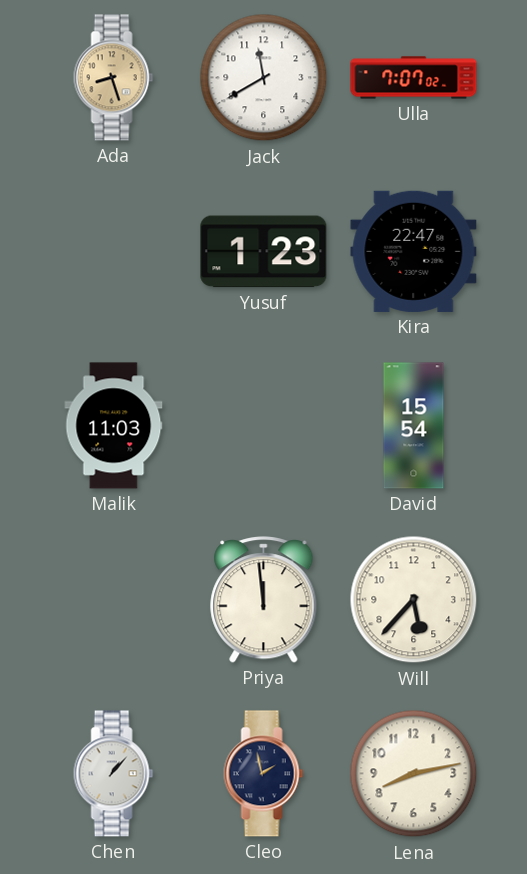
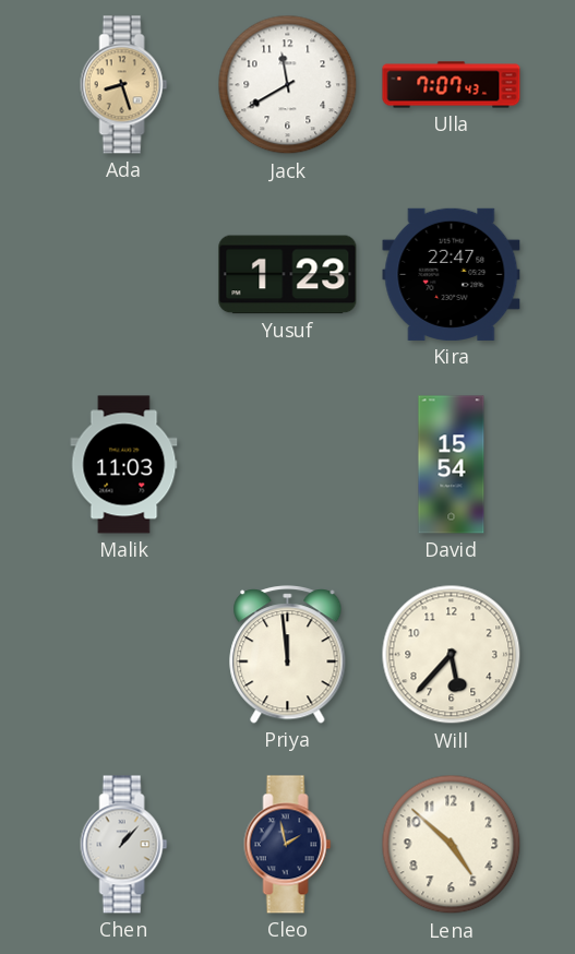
Ulla: 7:07:02 -> 7:07:43 (452, 85)
Lena: 8:13 -> 4:52 (452, 845)
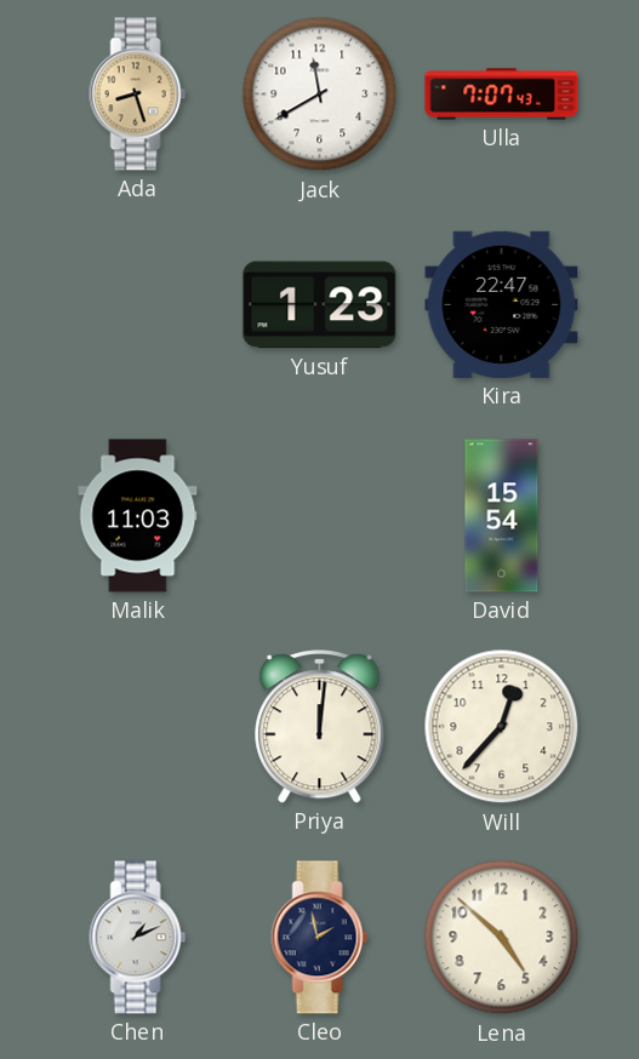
Priya: 11:59 -> 12:01 (320, 727)
Will: 5:37 -> 12:37 (502, 727)
Chen: 1:07 -> 1:11 (138, 938)
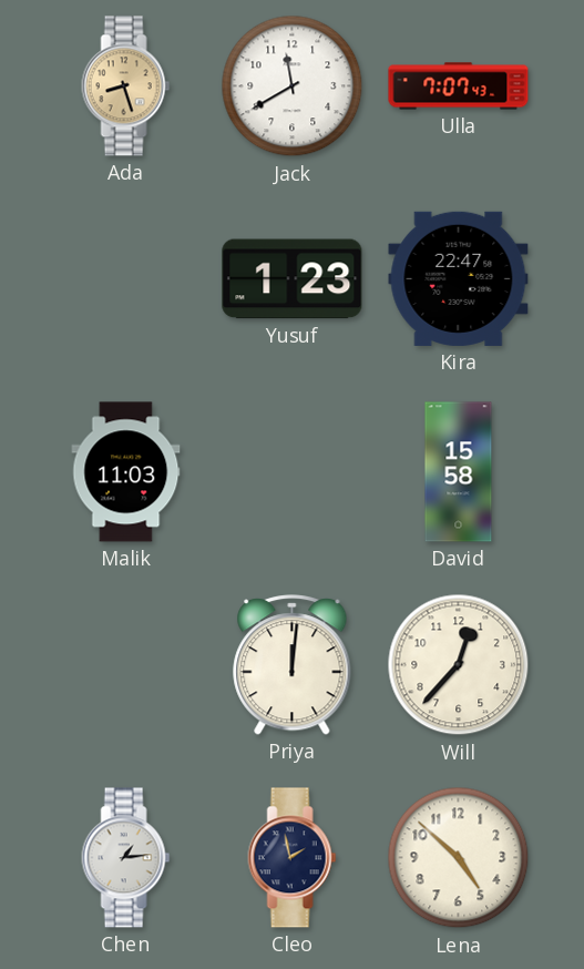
David: 15:54 -> 15:58 (459, 472)
Chen: 1:11 -> 1:14 (126, 858)
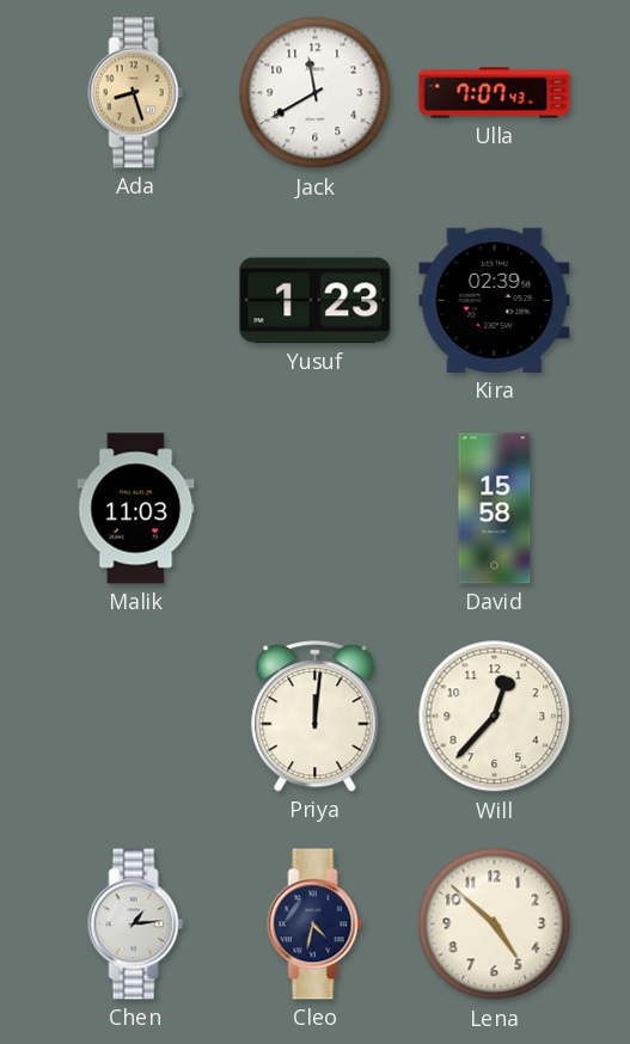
Kira: 22:47 -> 02:39 (495, 300)
Cleo: 1:58 -> 4:32 (316, 925)
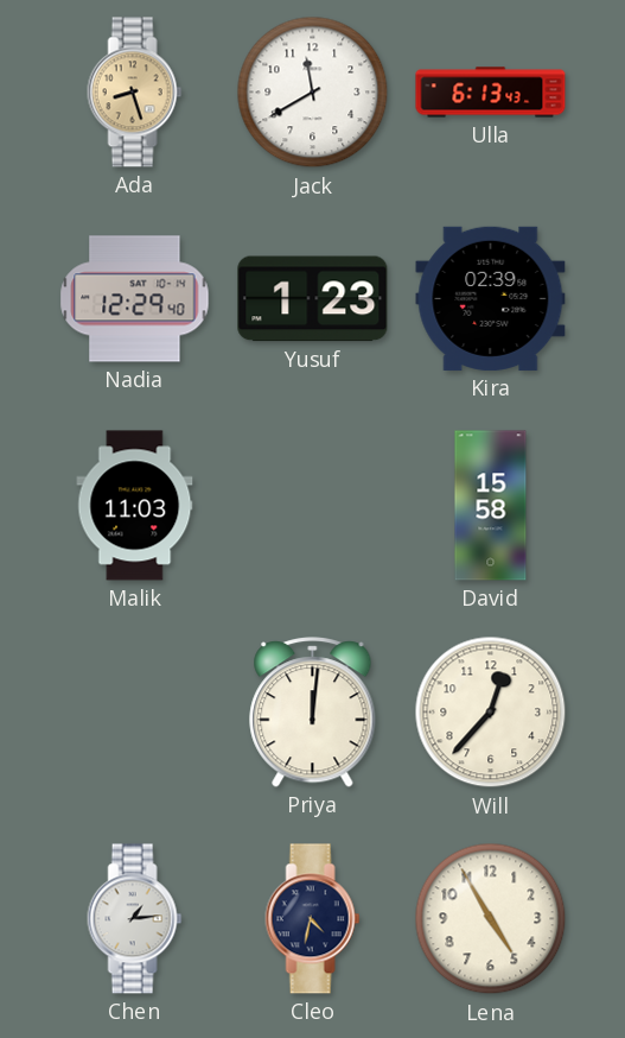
Ulla: 7:07 -> 6:13 (491, 93)
Nadia: none -> 12:29 (135, 299)
Lena: 4:52 -> 4:55 (491, 919)
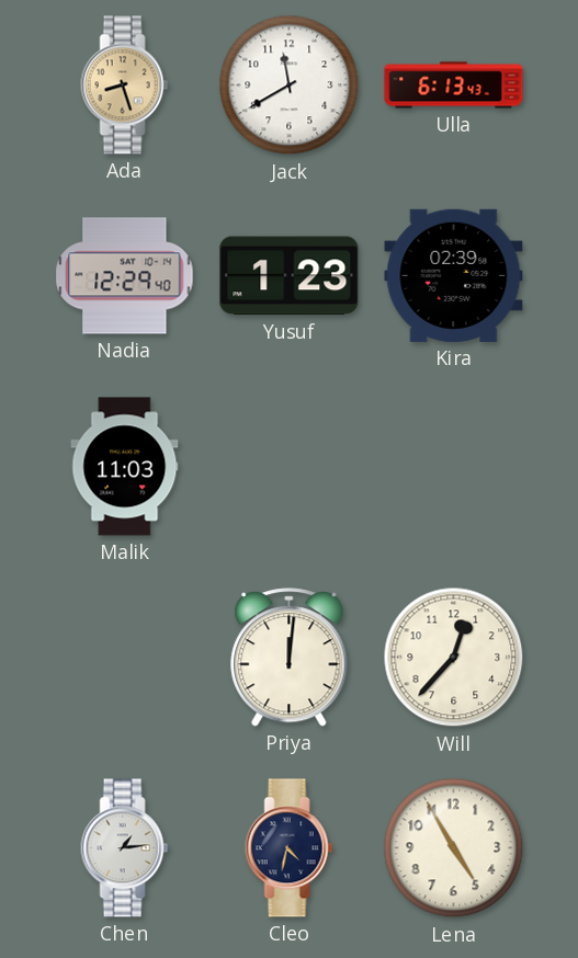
David: 15:58 -> none (491, 506)
